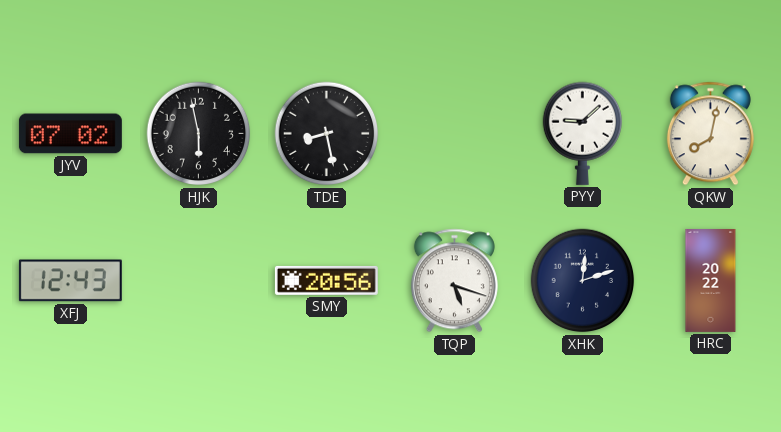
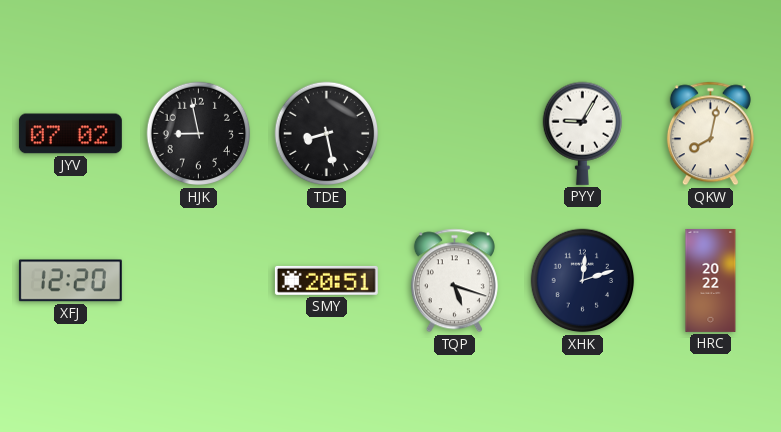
HJK: 5:58 -> 8:58 (199, 134)
PYY: 9:08 -> 9:05 (582, 133)
XFJ: 12:43 -> 12:20 (70, 281)
SMY: 20:56 -> 20:51 (326, 280)
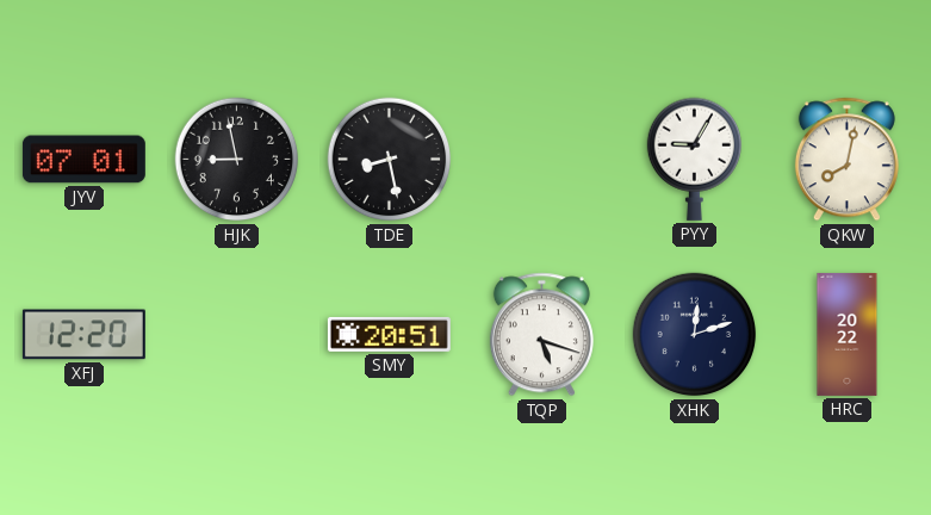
JYV: 07:02 -> 07:01 (83, 160)
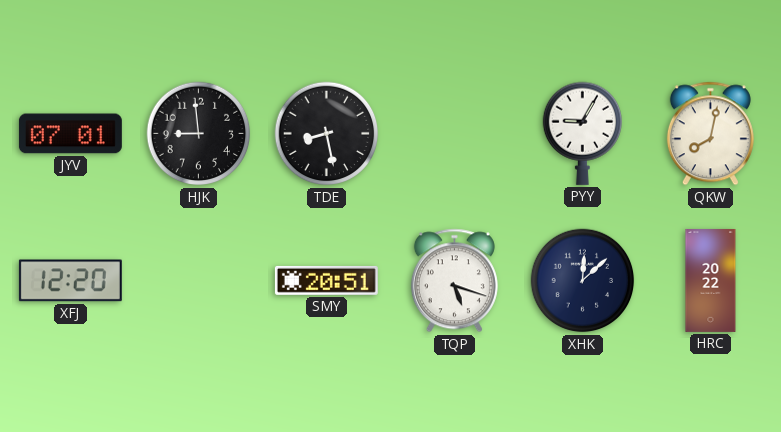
HJK: 8:58 -> 8:59 (199, 134)
XHK: 12:12 -> 12:08 (583, 281)
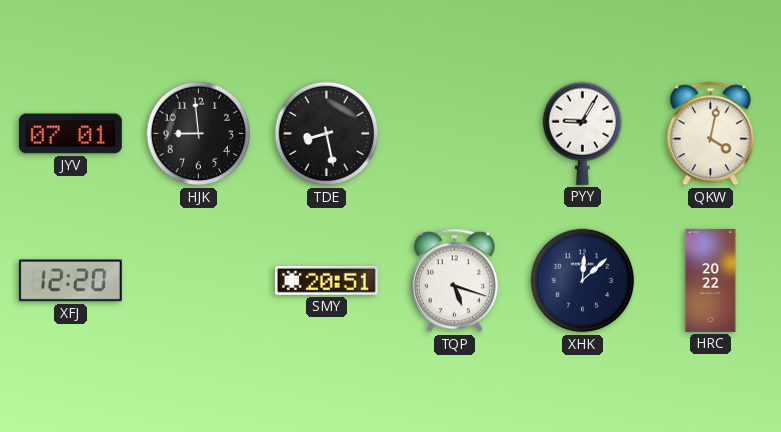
QKW: 8:02 -> 4:02 (710, 134)
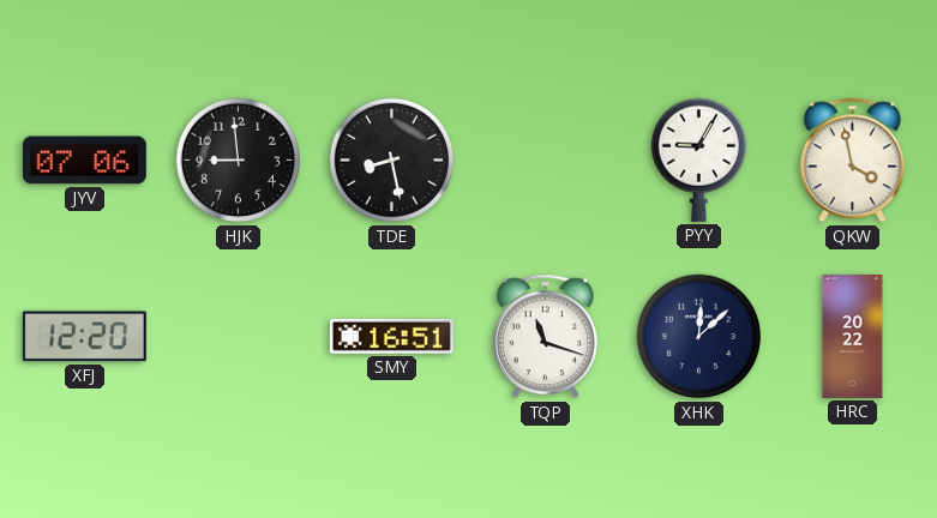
JYV: 07:01 -> 07:06 (84, 161)
QKW: 4:02 -> 3:58 (852, 161)
SMY: 20:51 -> 16:51 (391, 336)
TQP: 5:18 -> 11:18 (545, 337)
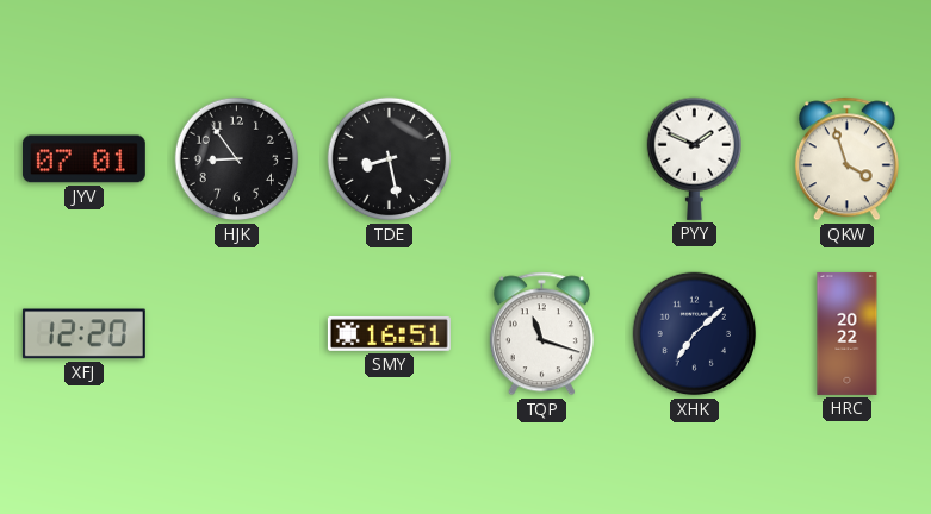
JYV: 07:06 -> 07:01 (83, 159)
HJK: 8:59 -> 8:54 (237, 159)
PYY: 9:05 -> 1:49 (694, 158)
QKW: 3:58 -> 3:57 (846, 159)
XHK: 12:08 -> 7:08 (695, 334)
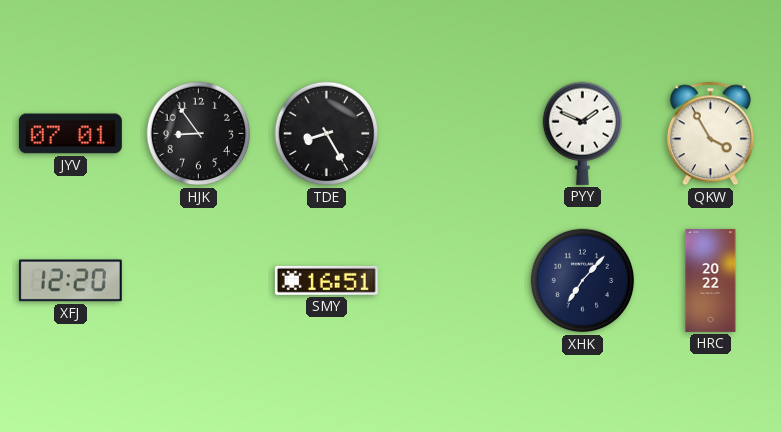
TDE: 8:28 -> 8:25 (327, 134)
QKW: 3:57 -> 3:55 (710, 134)
TQP: 11:18 -> none (541, 334)
XHK: 7:08 -> 7:07 (583, 281)
